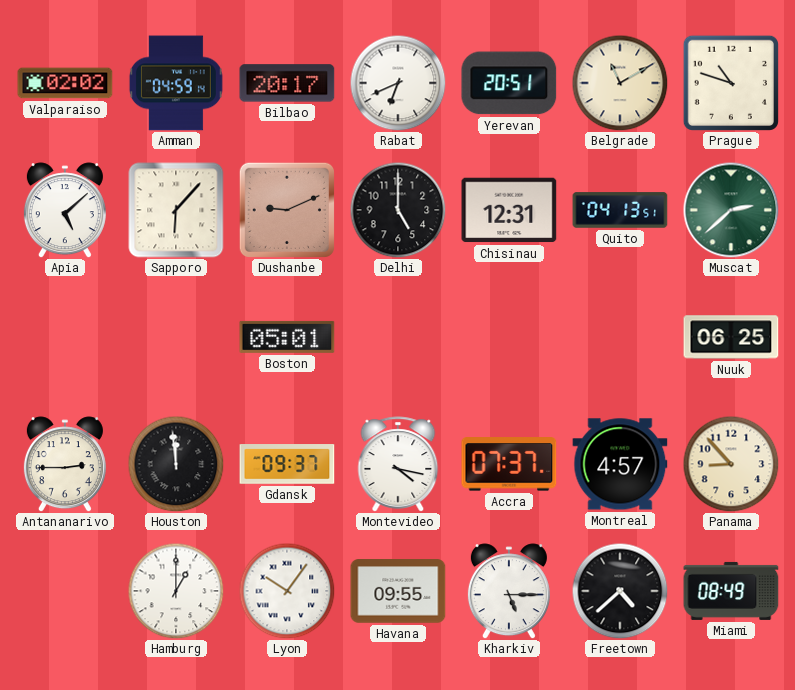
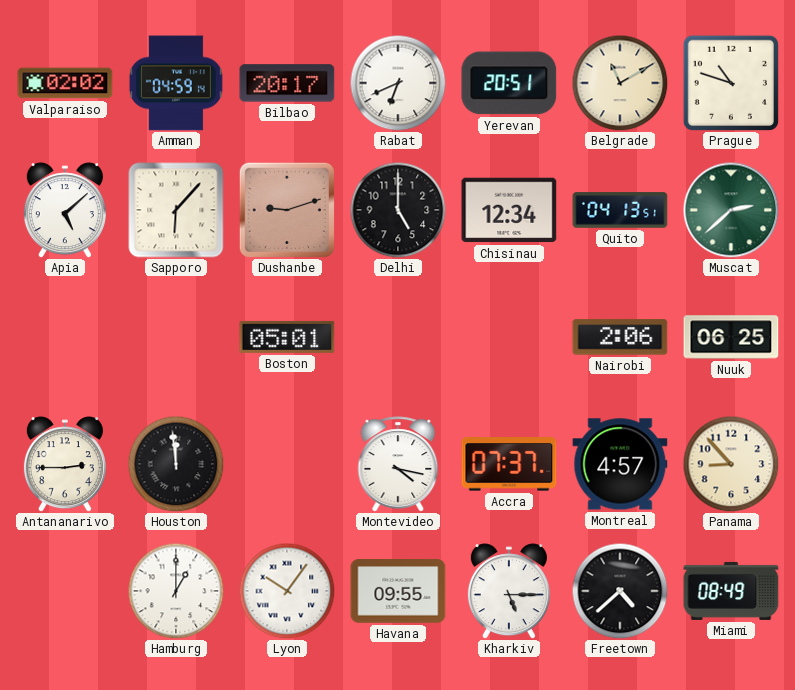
Dushanbe: 9:11 -> 9:12 (287, 210)
Chisinau: 12:31 -> 12:34 (509, 210)
Nairobi: none -> 2:06 (620, 337)
Gdansk: 09:37 -> none (287, 464)
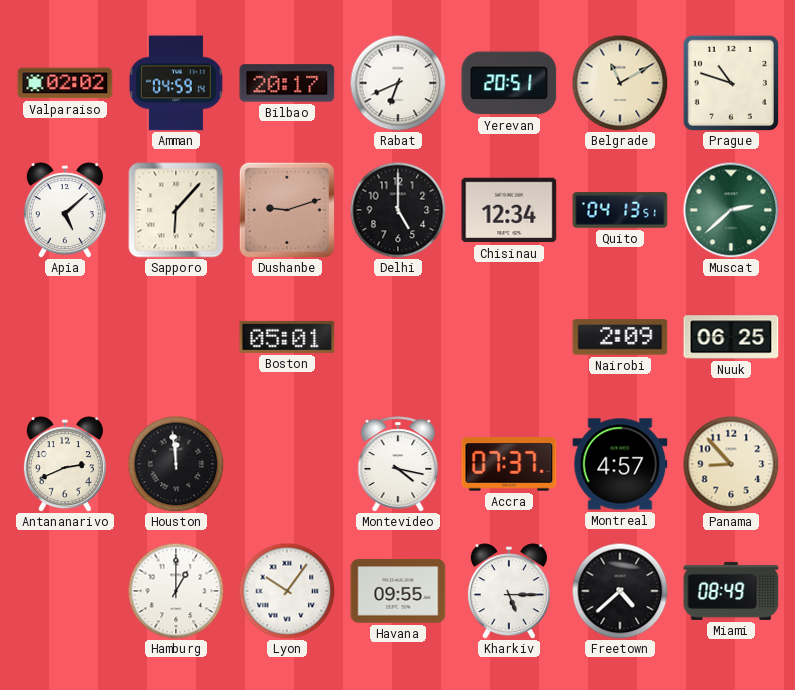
Nairobi: 2:06 -> 2:09 (620, 337)
Antananarivo: 2:45 -> 2:41 (65, 464)
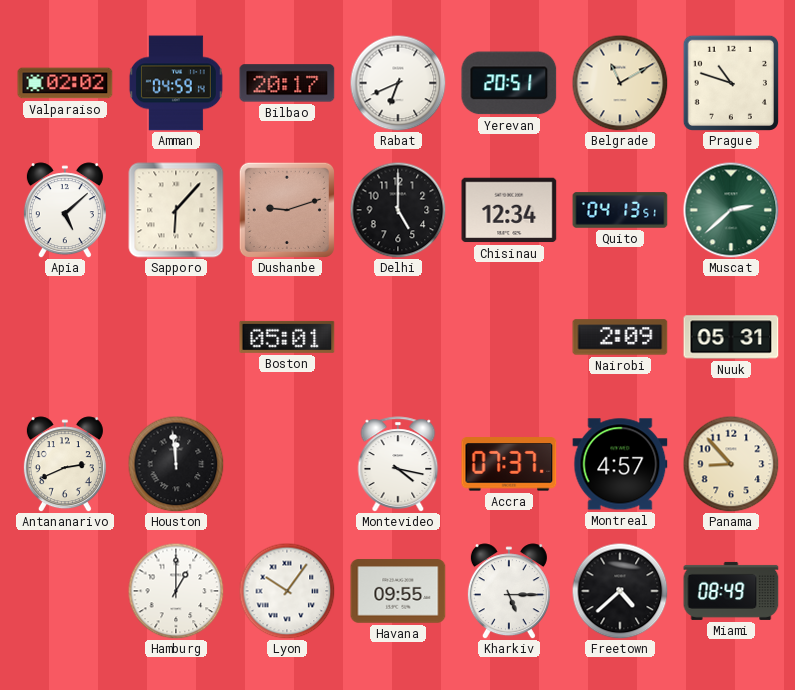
Nuuk: 06:25 -> 05:31 (731, 337)
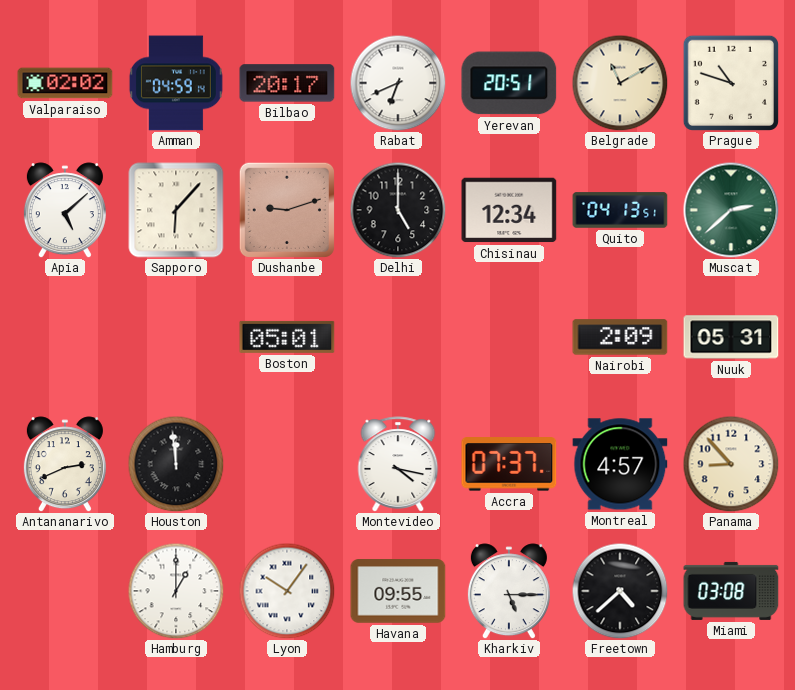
Miami: 08:49 -> 03:08 (731, 591)
